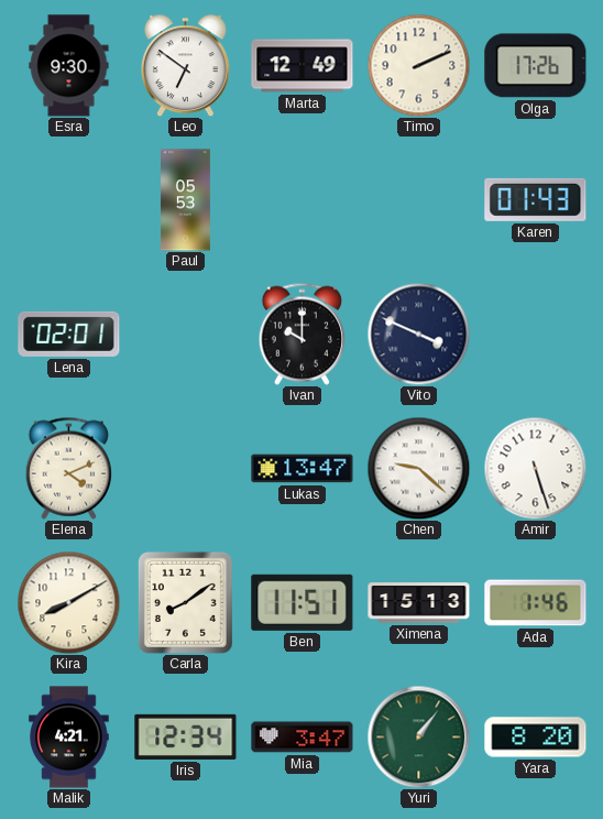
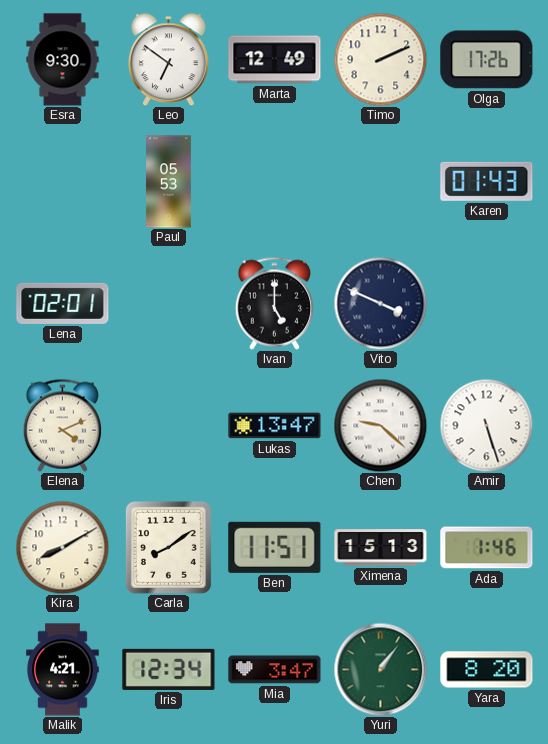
Ivan: 10:00 -> 5:00 (274, 303)
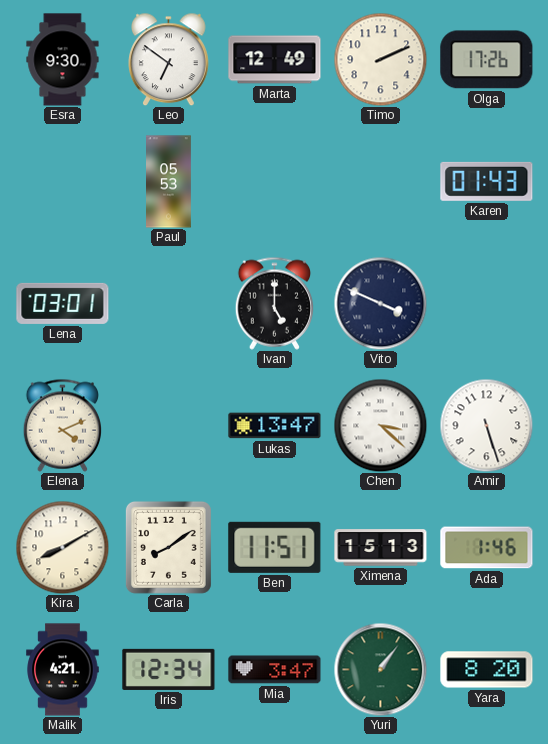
Lena: 02:01 -> 03:01 (63, 303)
Chen: 9:22 -> 3:22 (380, 425)
